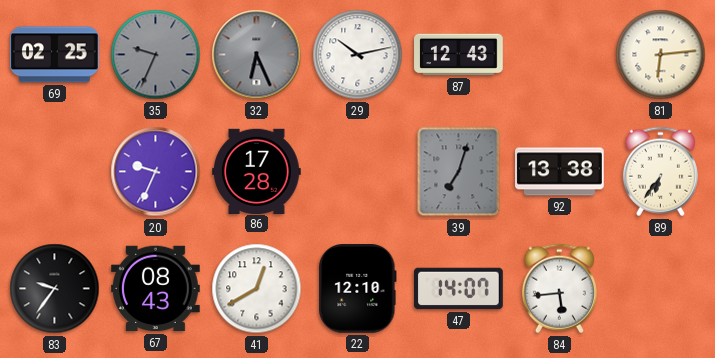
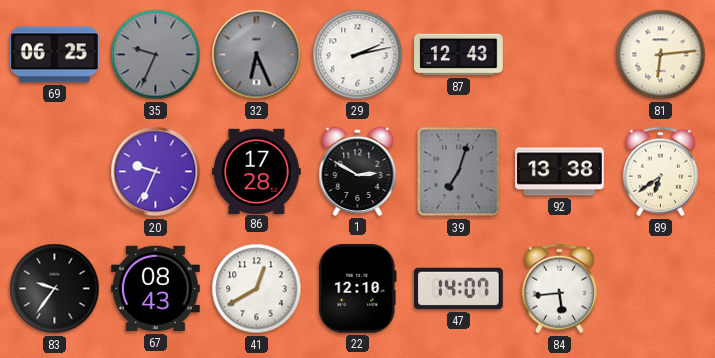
69: 02:25 -> 06:25 (55, 55)
29: 10:13 -> 2:13 (358, 55)
1: none -> 2:50 (358, 171)
89: 6:36 -> 6:39 (660, 172)
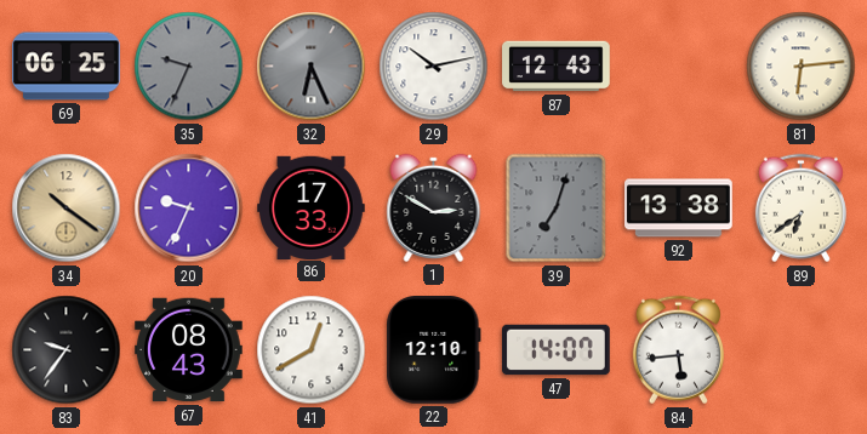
29: 2:13 -> 10:13 (434, 67)
34: none -> 10:21 (67, 209)
86: 17:28 -> 17:33 (312, 207)
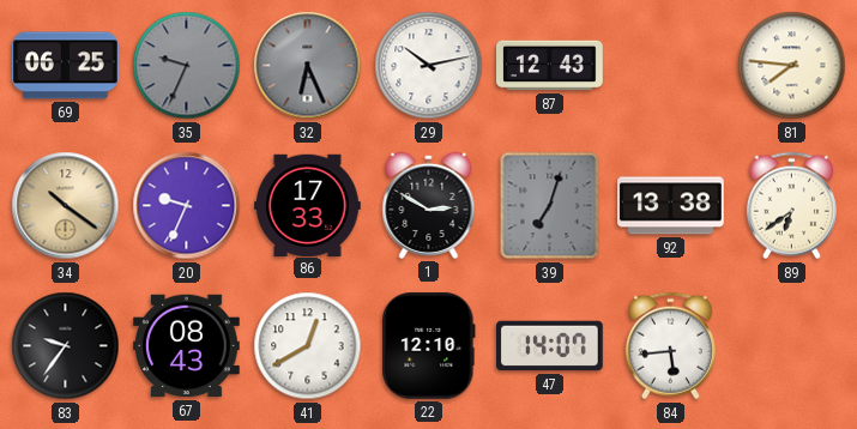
81: 6:14 -> 7:46 (792, 66)
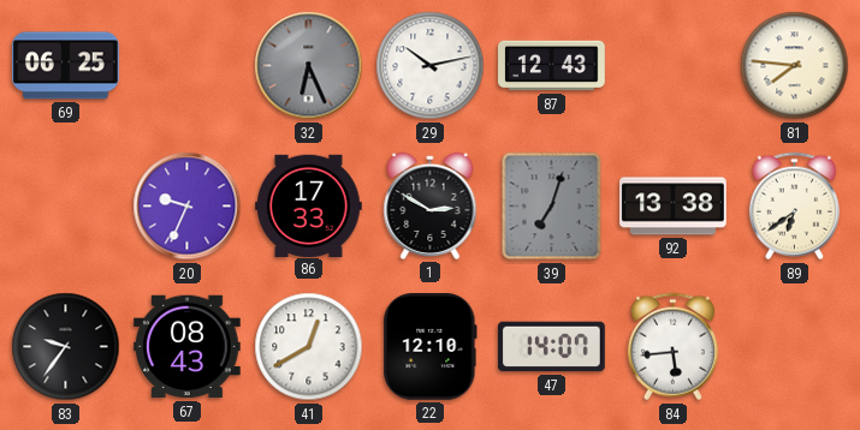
35: 9:34 -> none (187, 66)
34: 10:21 -> none (66, 206)
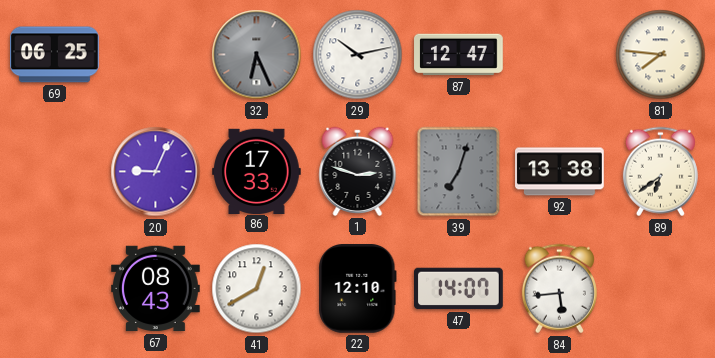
87: 12:43 -> 12:47 (459, 55)
20: 9:34 -> 9:04 (156, 172)
1: 2:50 -> 2:48 (358, 171)
83: 9:36 -> none (66, 347)
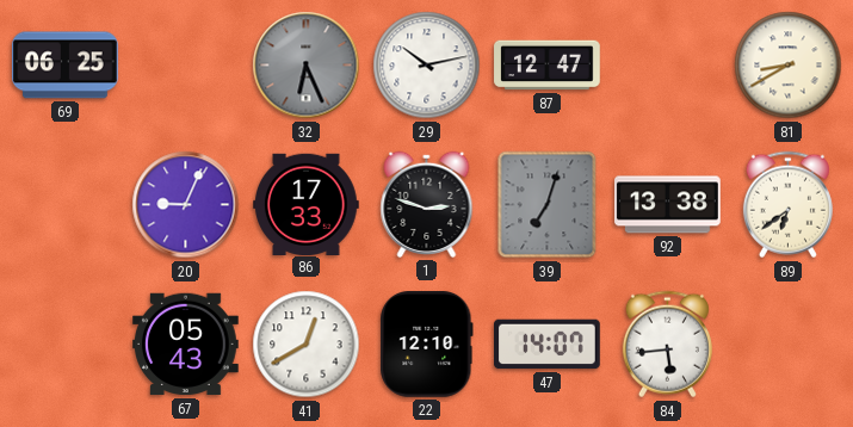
81: 7:46 -> 8:40 (789, 66)
67: 08:43 -> 05:43 (186, 345)
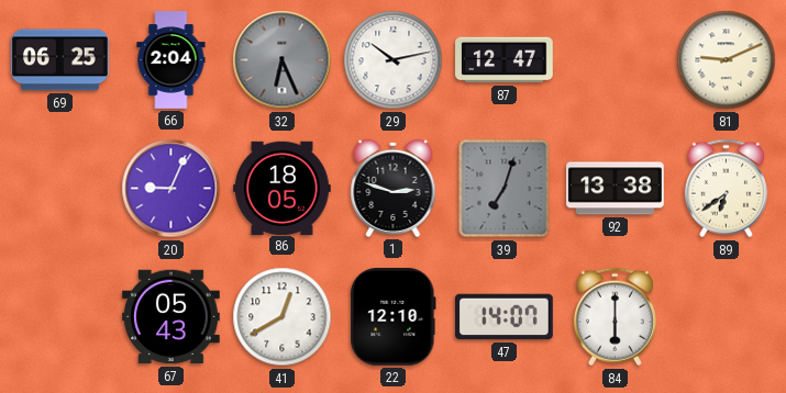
66: none -> 2:04 (171, 60)
81: 8:40 -> 9:11 (727, 60)
86: 17:33 -> 18:05 (283, 188)
84: 5:44 -> 6:00 (615, 317)
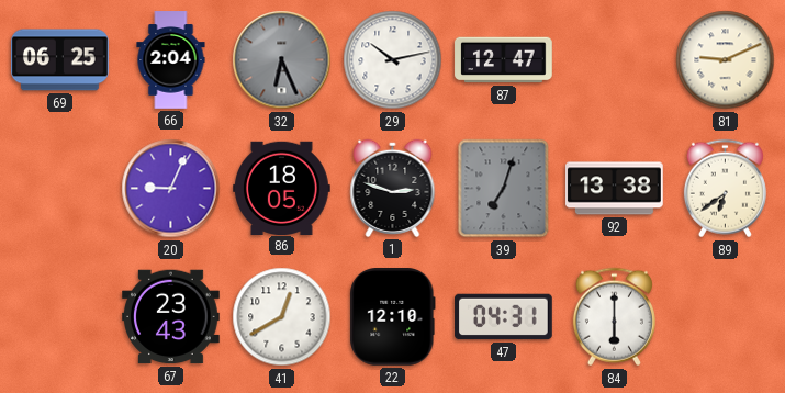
67: 05:43 -> 23:43 (171, 317)
47: 14:07 -> 04:31 (504, 317)
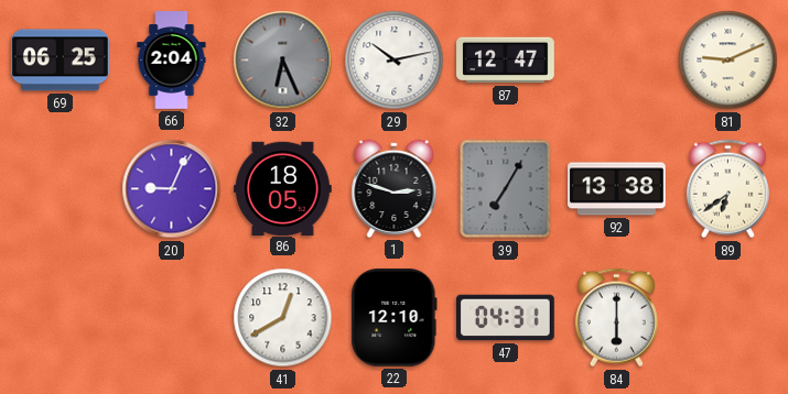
39: 7:03 -> 7:05 (506, 189)
67: 23:43 -> none (171, 317)
